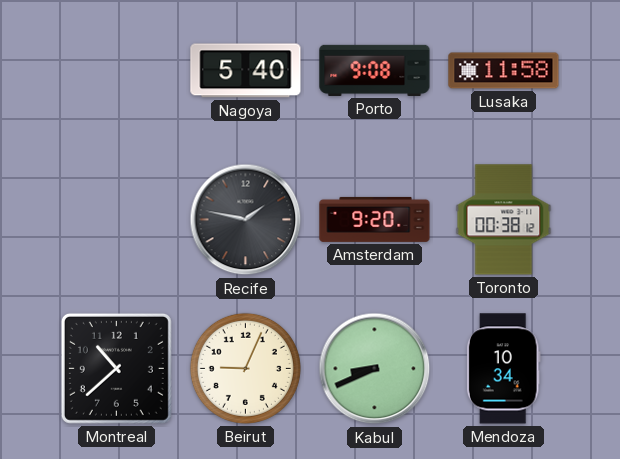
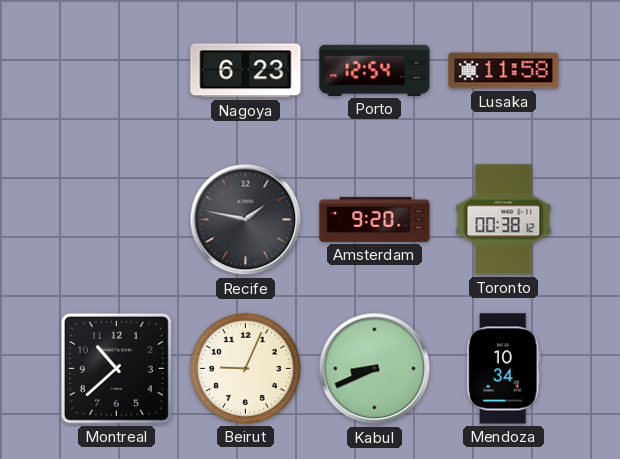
Nagoya: 5:40 -> 6:23 (246, 71)
Porto: 9:08 -> 12:54 (375, 70)
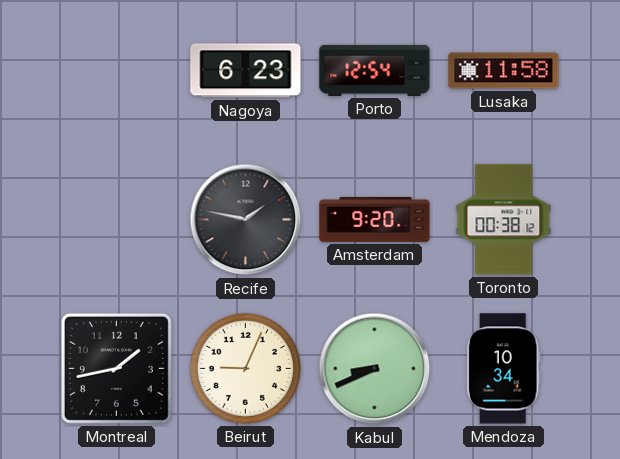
Montreal: 10:38 -> 1:43 (116, 368)
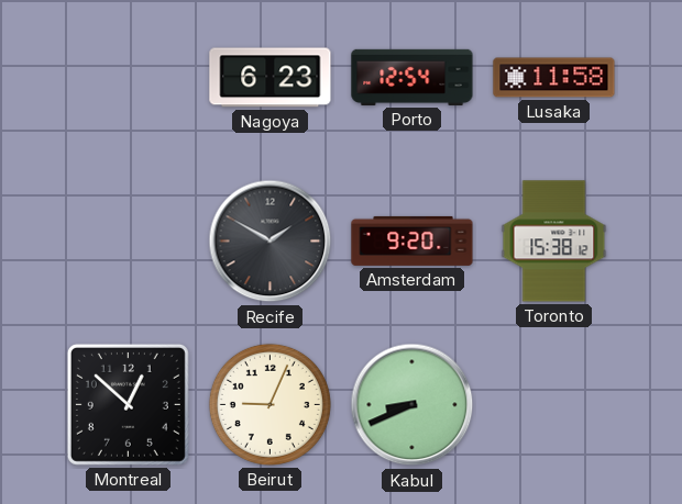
Recife: 1:47 -> 1:50 (271, 242)
Toronto: 00:38 -> 15:38 (554, 242)
Montreal: 1:43 -> 12:52 (128, 404)
Mendoza: 10:34 -> none (503, 369)
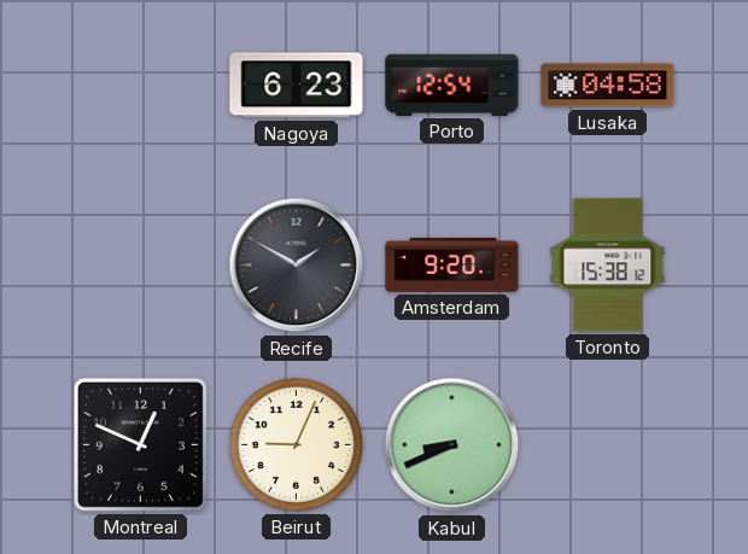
Lusaka: 11:58 -> 04:58 (608, 86)
Montreal: 12:52 -> 12:49 (140, 444)
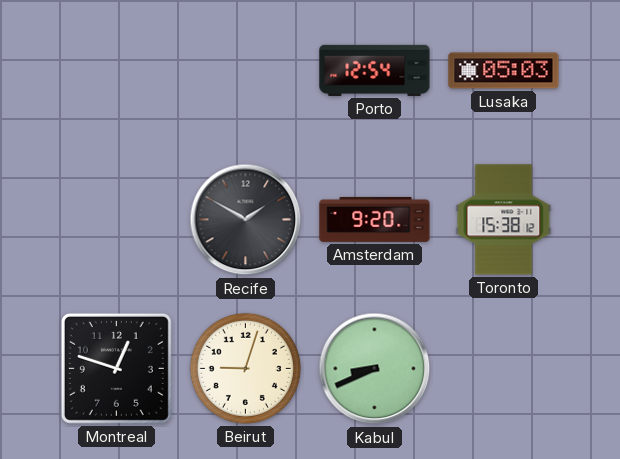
Nagoya: 6:23 -> none (297, 86)
Lusaka: 04:58 -> 05:03 (504, 71)
Montreal: 12:49 -> 12:48 (116, 368)
Beirut: 9:04 -> 9:03 (245, 368)
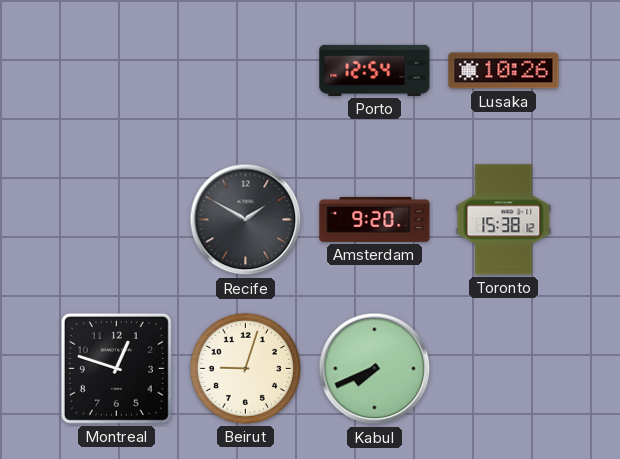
Lusaka: 05:03 -> 10:26 (504, 71)
Kabul: 8:41 -> 7:41 (375, 369)
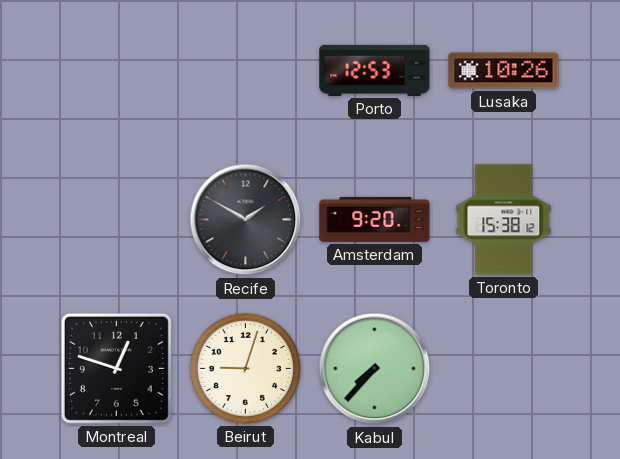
Porto: 12:54 -> 12:53 (375, 70)
Kabul: 7:41 -> 7:37 (375, 369)
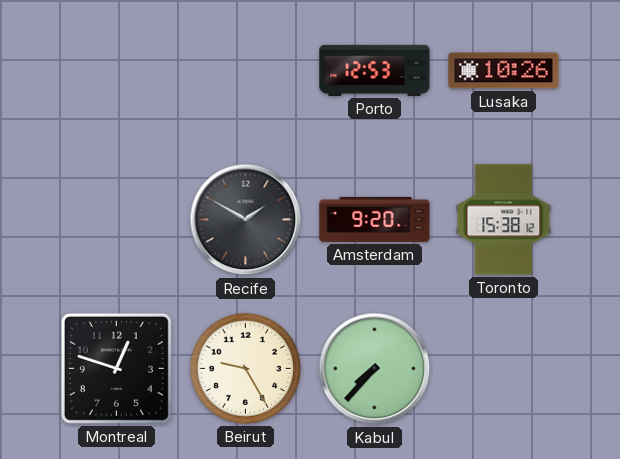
Beirut: 9:03 -> 9:25 (245, 368)
